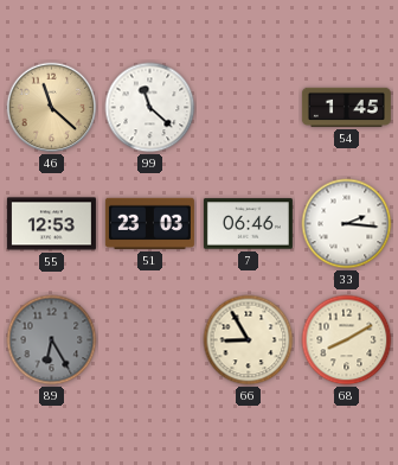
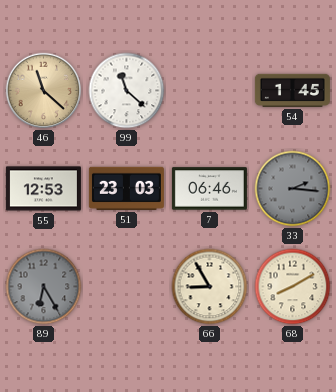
33 dial: white -> grey (293, 189)
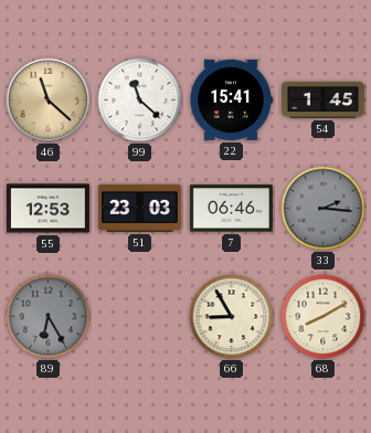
22: none -> 15:41 (231, 99)
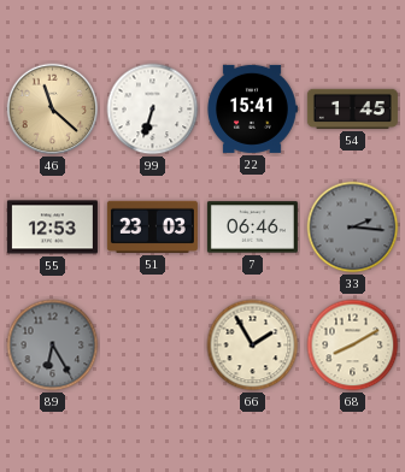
99: 11:22 -> 6:33 (153, 110)
66: 8:55 -> 1:55 (253, 346)
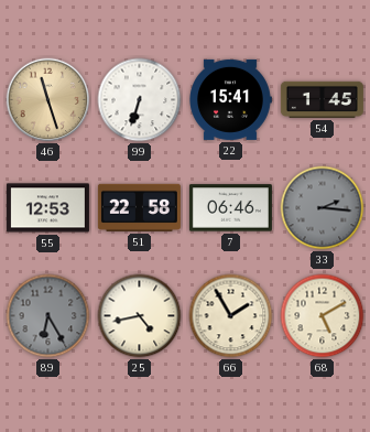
46: 11:22 -> 11:27 (48, 100)
51: 23:03 -> 22:58 (139, 207)
25: none -> 4:43 (140, 316)
68: 8:10 -> 5:10 (323, 316)
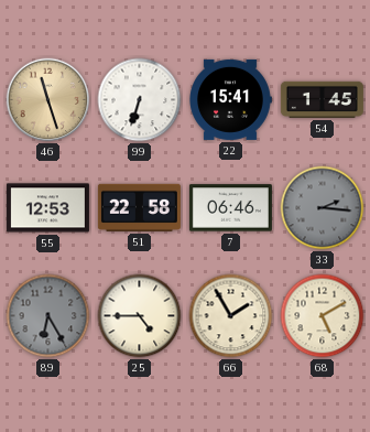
25: 4:43 -> 4:45 (140, 316)
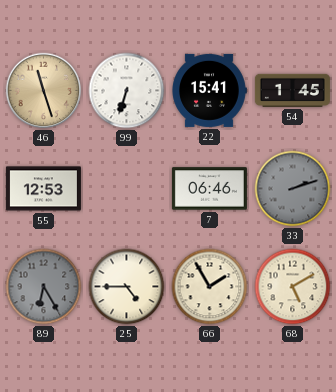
51: 22:58 -> none (139, 207)
33: 2:16 -> 2:12 (293, 189)
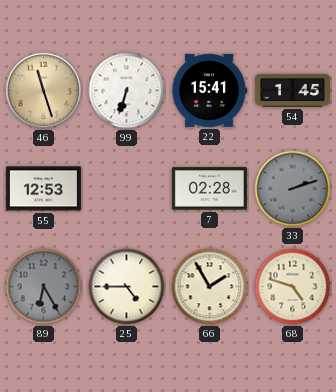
7: 06:46 -> 02:28 (209, 189)
68: 5:10 -> 4:48 (293, 287)
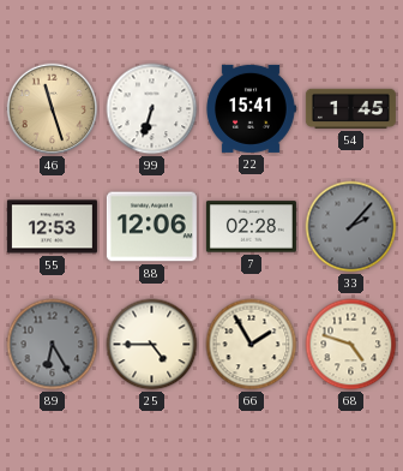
88: none -> 12:06 (151, 227)
33: 2:12 -> 2:07 (351, 227)
